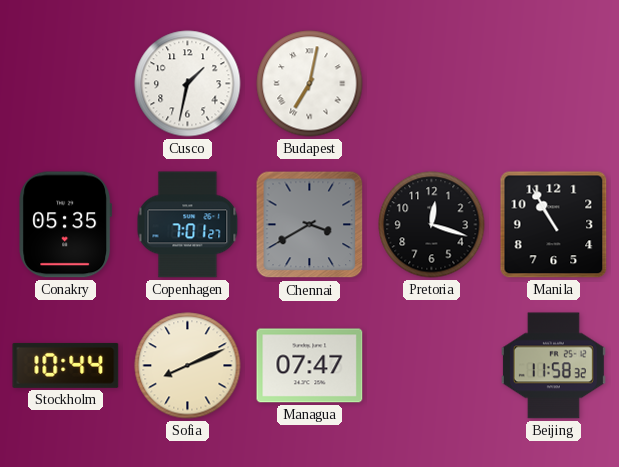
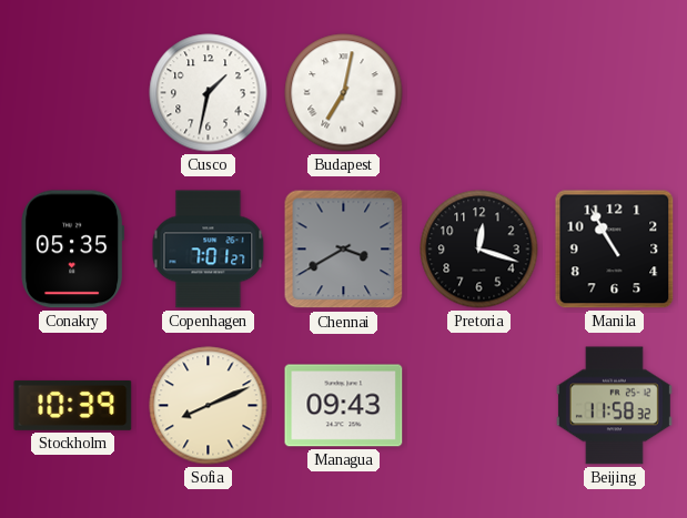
Stockholm: 10:44 -> 10:39 (73, 405)
Managua: 07:47 -> 09:43 (344, 406)
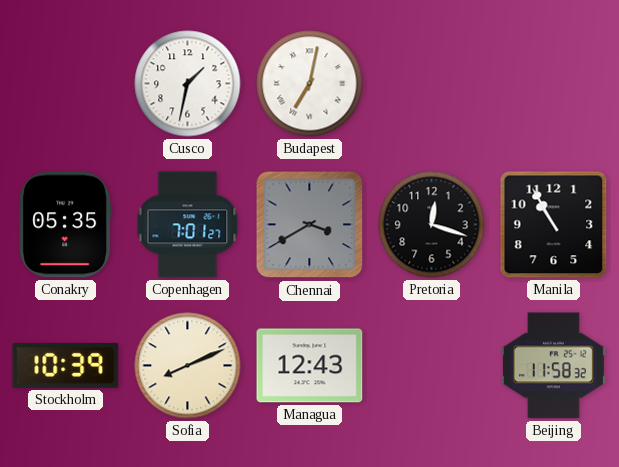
Managua: 09:43 -> 12:43 (310, 366)
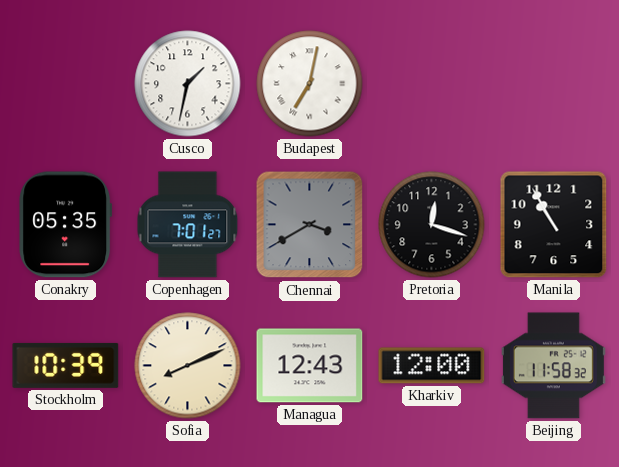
Kharkiv: none -> 12:00 (432, 366)
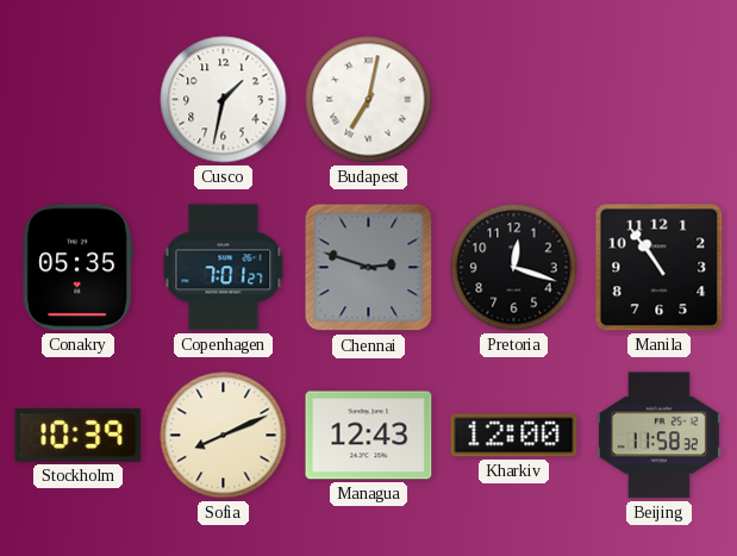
Chennai: 3:40 -> 2:48 (369, 268)
Manila: 10:55 -> 10:54 (660, 268)
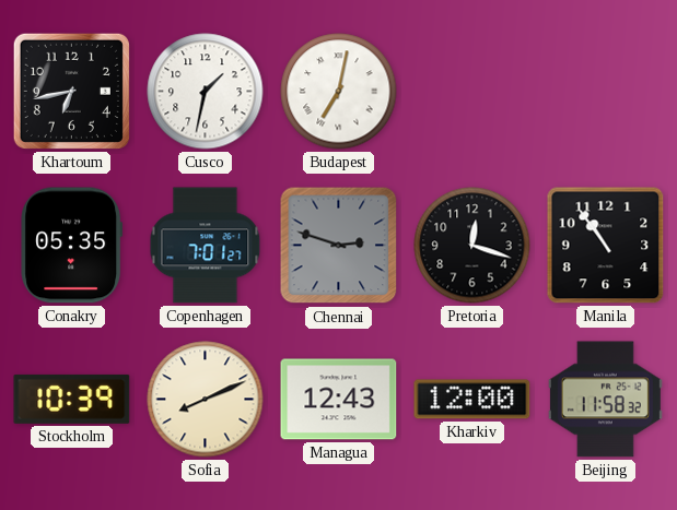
Khartoum: none -> 6:43 (71, 91)
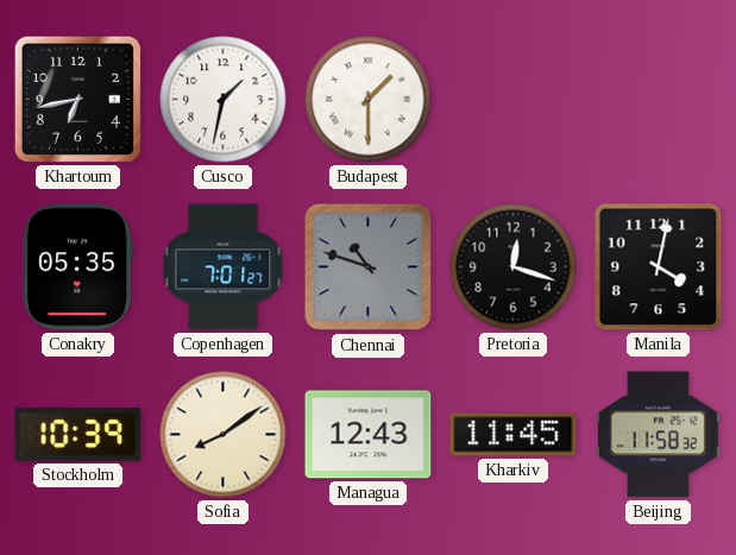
Budapest: 7:02 -> 1:30 (369, 100)
Chennai: 2:48 -> 10:48 (369, 267)
Manila: 10:54 -> 4:02 (659, 267)
Sofia: 8:11 -> 8:09 (224, 435)
Kharkiv: 12:00 -> 11:45 (514, 435)
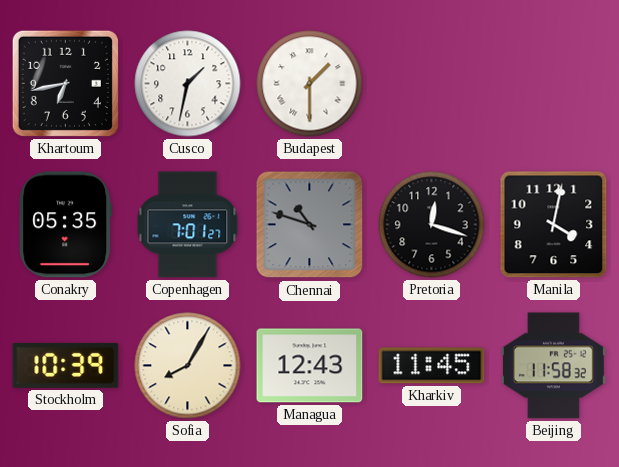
Sofia: 8:09 -> 8:05 (188, 366)
